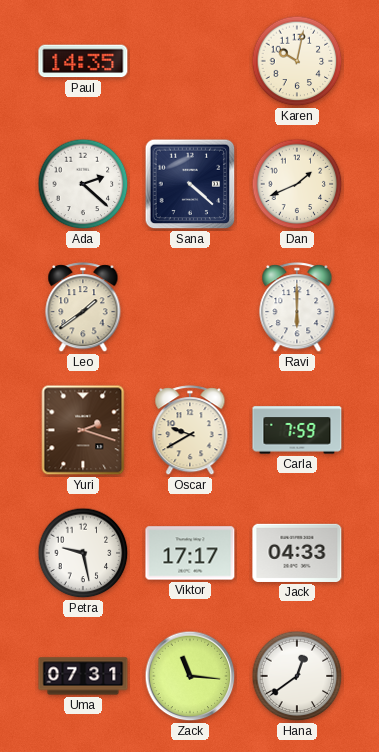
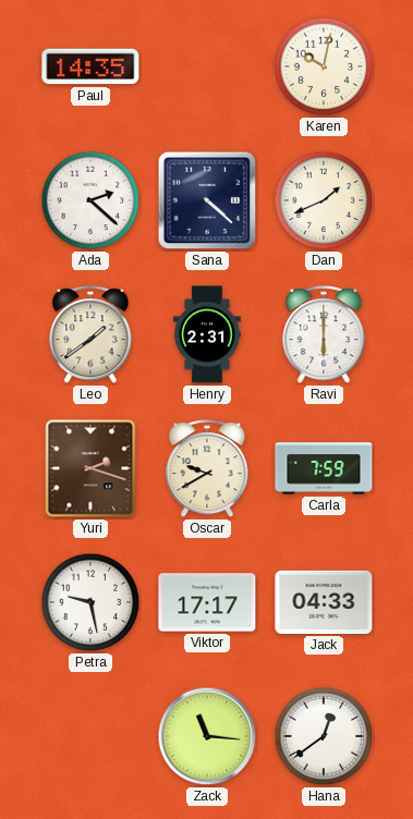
Henry: none -> 2:31 (207, 334)
Uma: 07:31 -> none (83, 676)
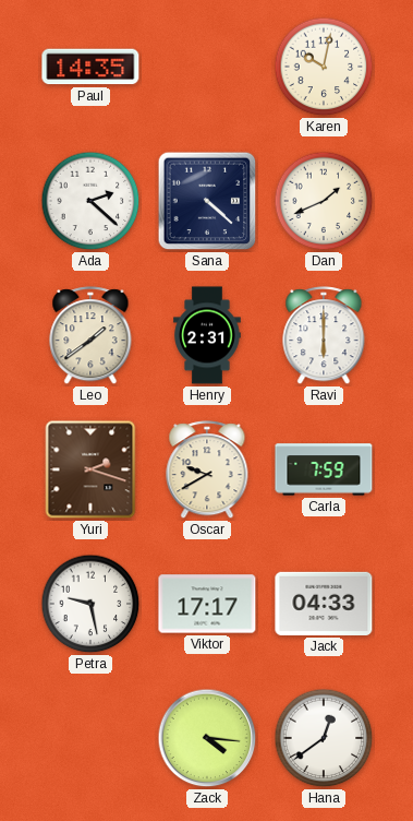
Zack: 11:16 -> 4:16 (207, 738)
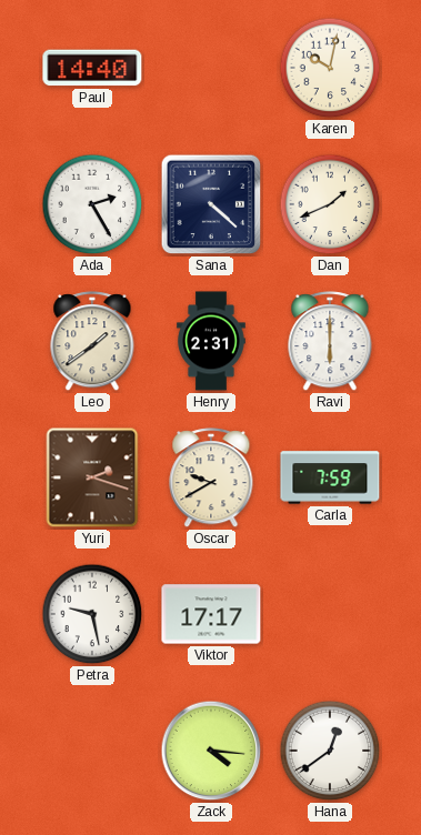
Paul: 14:35 -> 14:40 (92, 68)
Ada: 2:22 -> 2:25 (92, 204)
Jack: 04:33 -> none (324, 604)
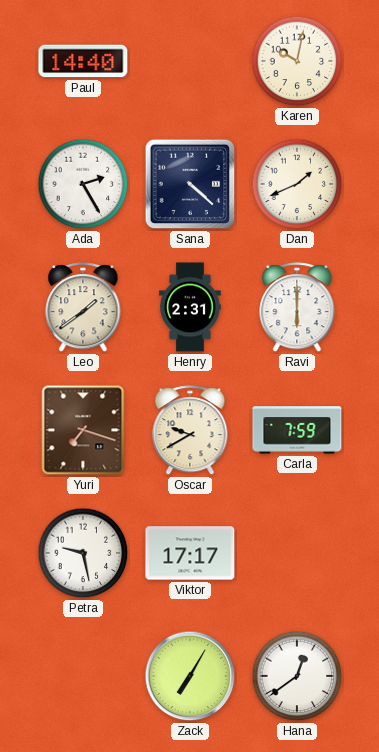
Yuri: 2:18 -> 7:18 (83, 430)
Zack: 4:16 -> 7:05 (190, 676)
